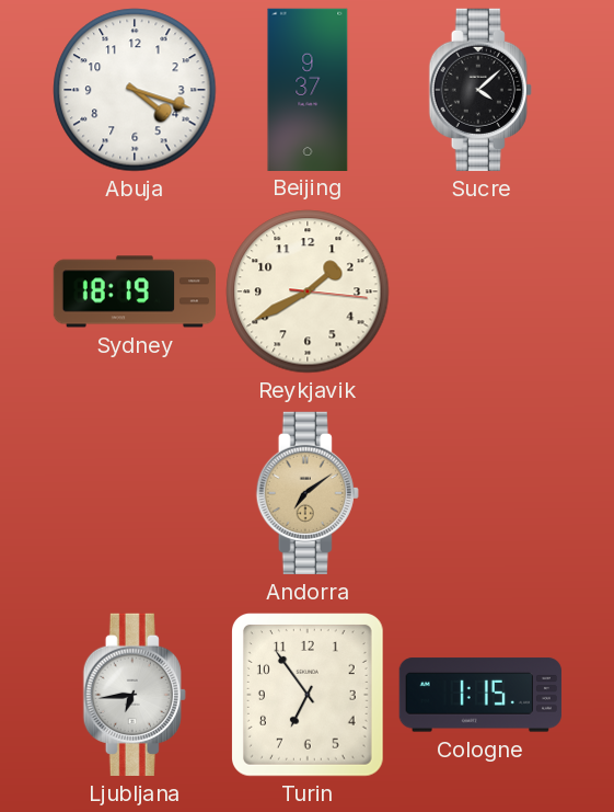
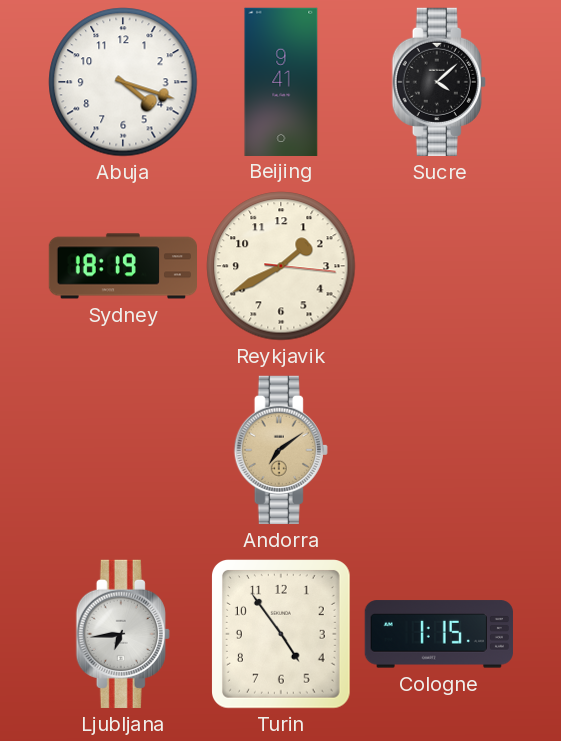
Beijing: 9:37 -> 9:41 (281, 81)
Turin: 6:54 -> 4:54 (282, 635)
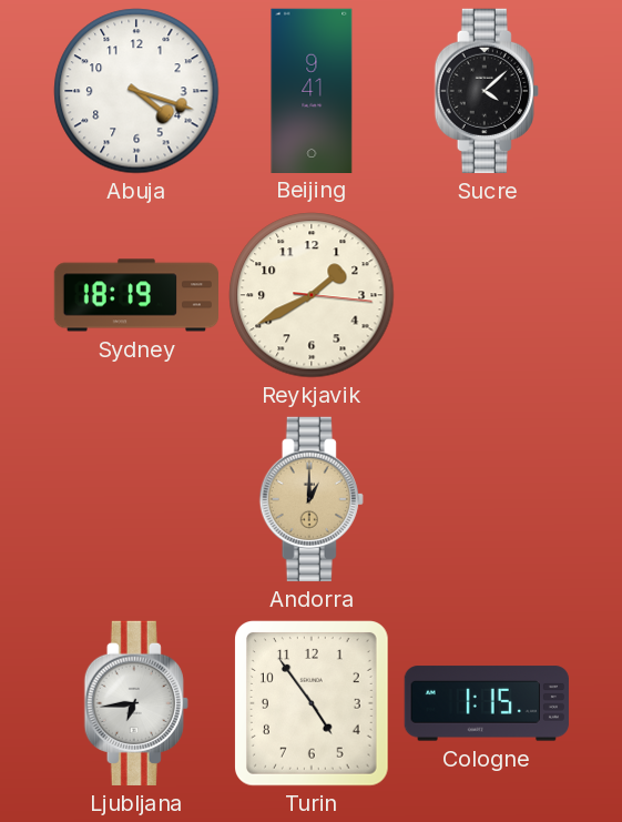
Andorra: 7:09 -> 1:00 (312, 499)
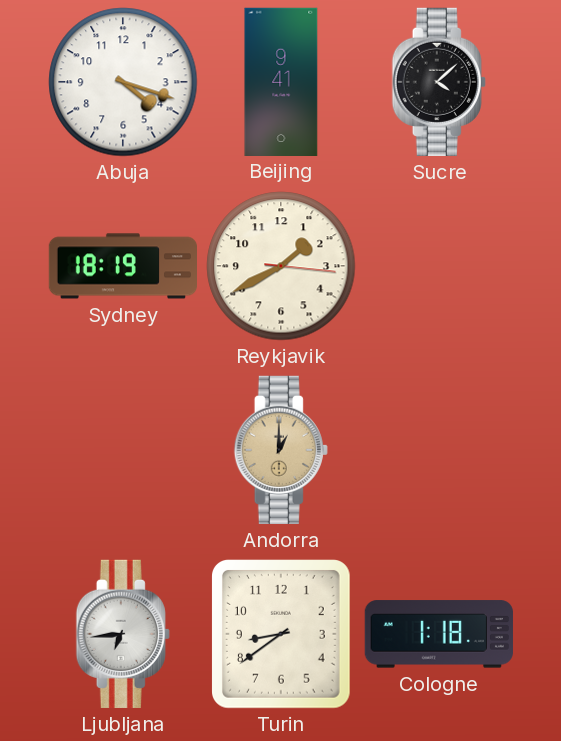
Turin: 4:54 -> 8:39 (282, 635)
Cologne: 1:15 -> 1:18 (439, 634)
